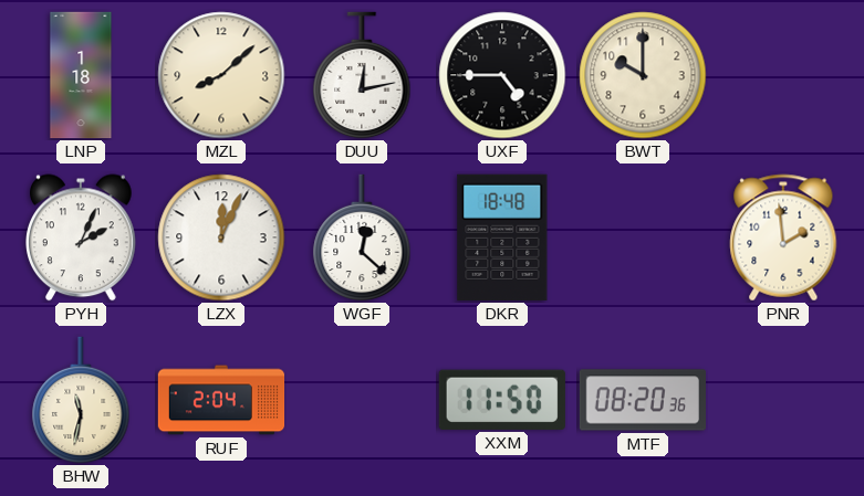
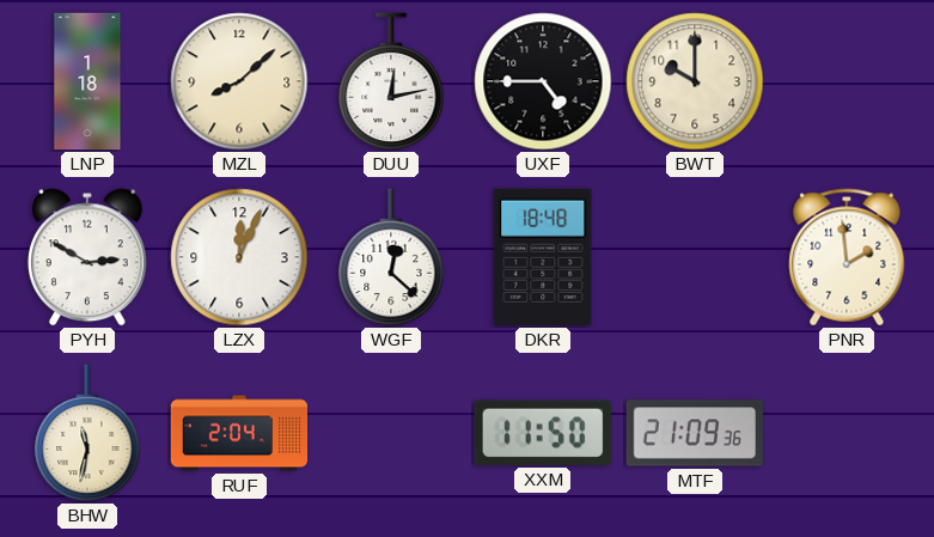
PYH: 2:04 -> 2:50 (88, 257)
MTF: 08:20 -> 21:09 (694, 433)
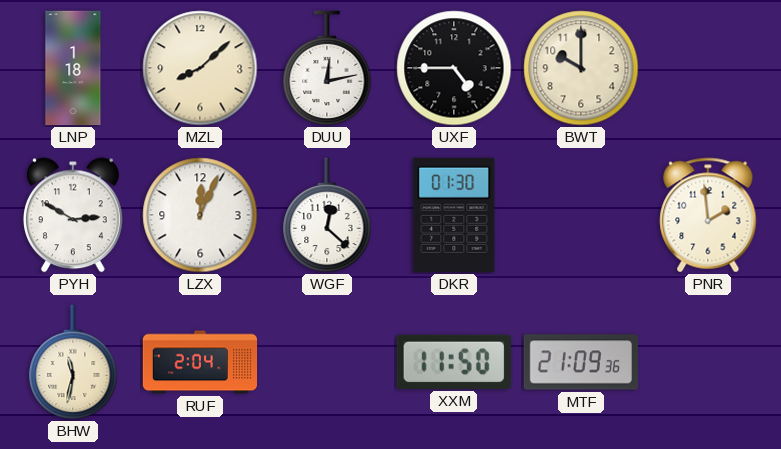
DKR: 18:48 -> 01:30 (454, 215)
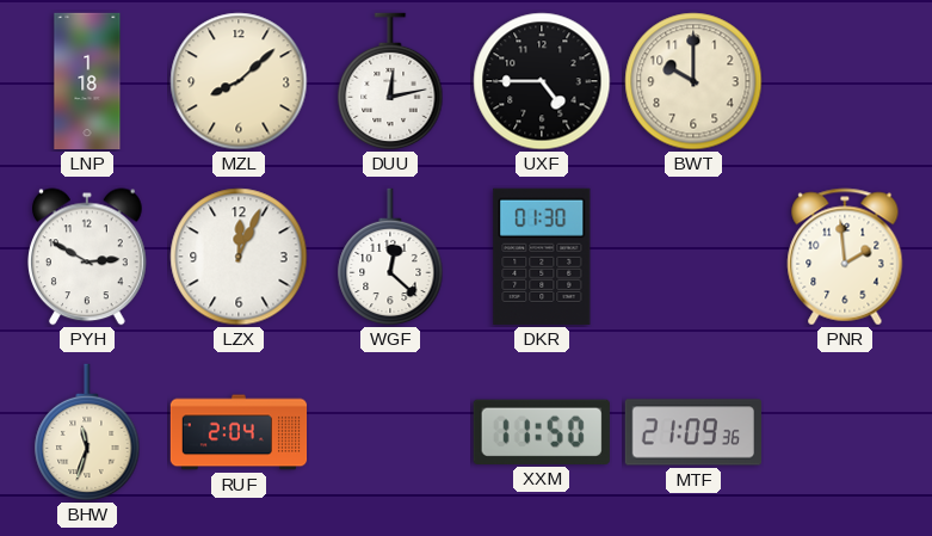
BHW: 11:32 -> 11:33 (87, 432)
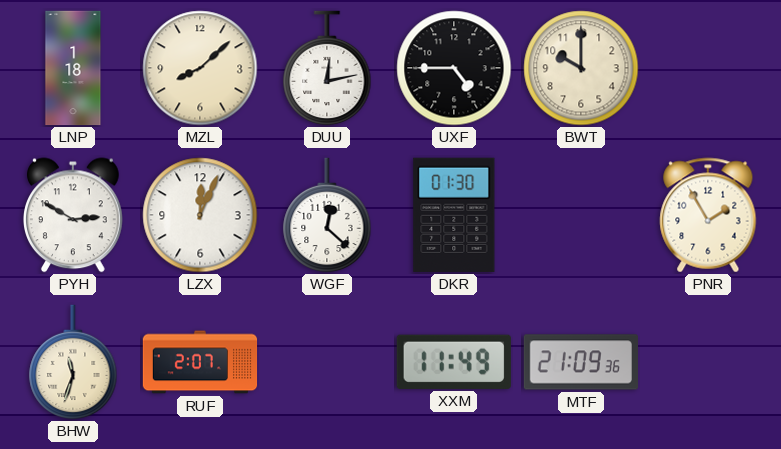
PNR: 1:59 -> 1:55 (708, 215)
RUF: 2:04 -> 2:07 (200, 362)
XXM: 11:50 -> 11:49 (454, 362)
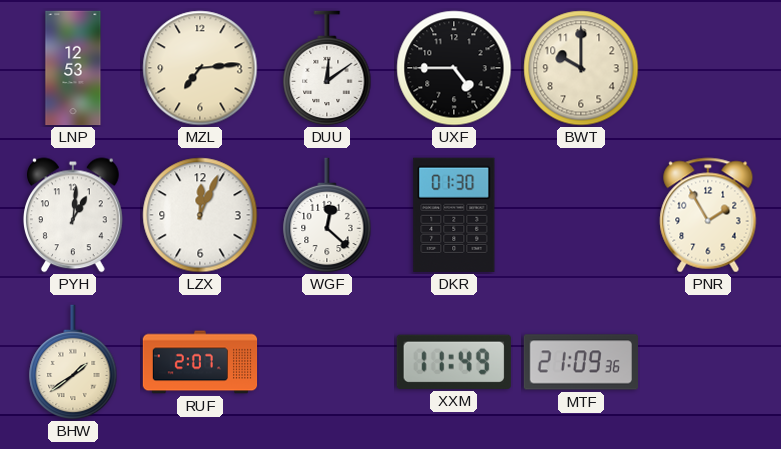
LNP: 1:18 -> 12:53 (73, 68)
MZL: 8:08 -> 7:14 (200, 68)
DUU: 12:13 -> 12:09 (327, 68)
PYH: 2:50 -> 1:01 (74, 215)
BHW: 11:33 -> 1:39 (73, 362)
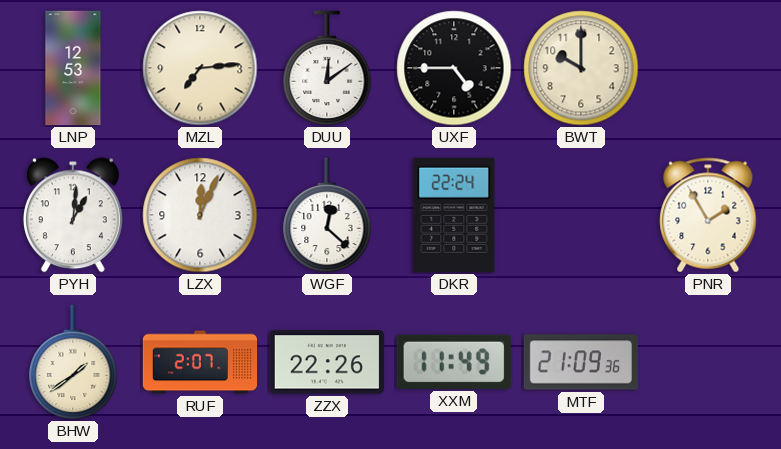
DKR: 01:30 -> 22:24 (454, 215)
ZZX: none -> 22:26 (327, 362)
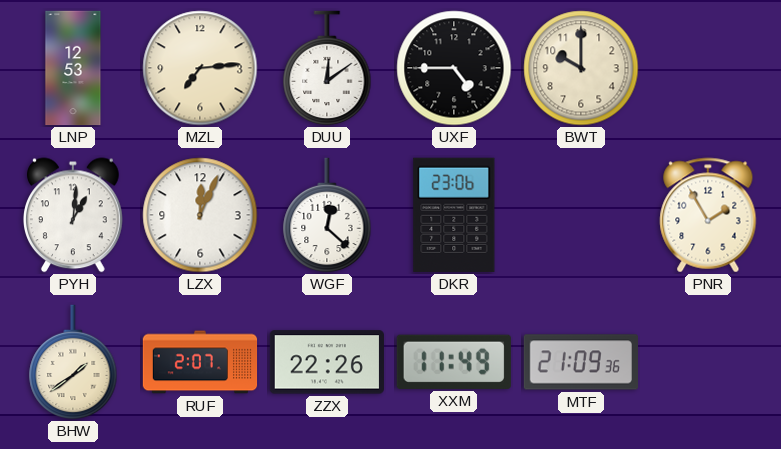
DKR: 22:24 -> 23:06 (454, 215)
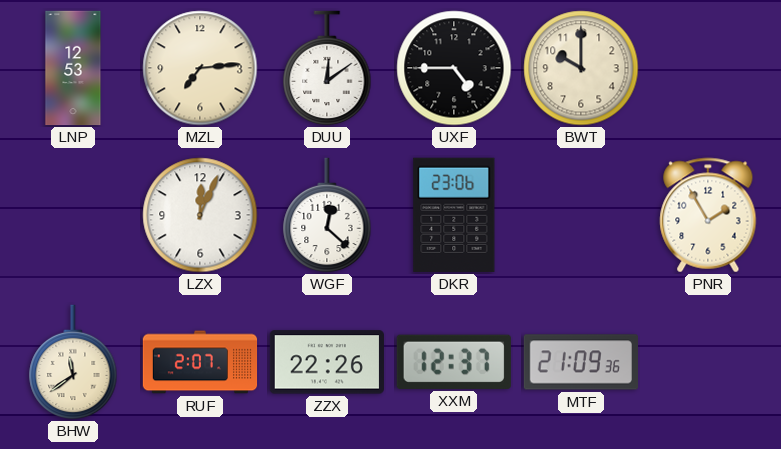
PYH: 1:01 -> none (74, 215)
BHW: 1:39 -> 11:39 (73, 362)
XXM: 11:49 -> 12:37 (454, 362)
